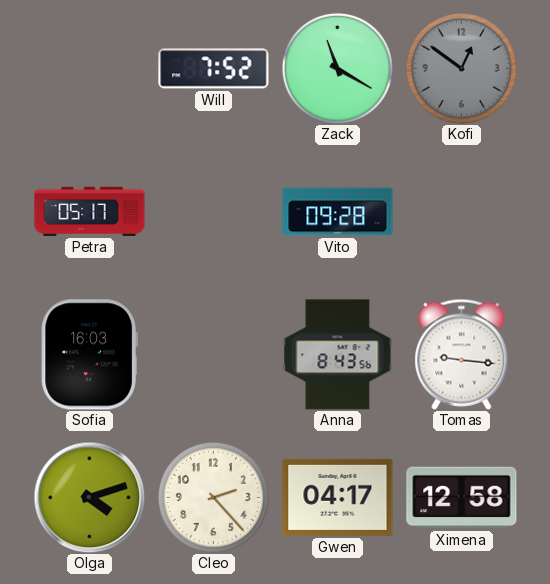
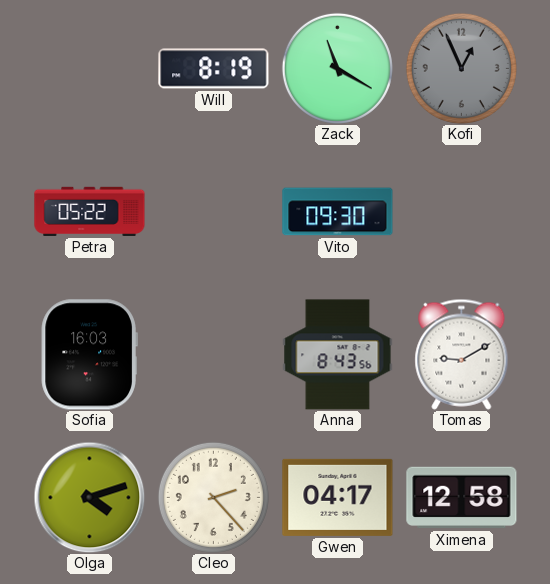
Will: 7:52 -> 8:19 (214, 69)
Kofi: 12:51 -> 12:56 (461, 68)
Petra: 05:17 -> 05:22 (90, 211)
Vito: 09:28 -> 09:30 (338, 212)
Tomas: 9:16 -> 9:10 (462, 354)
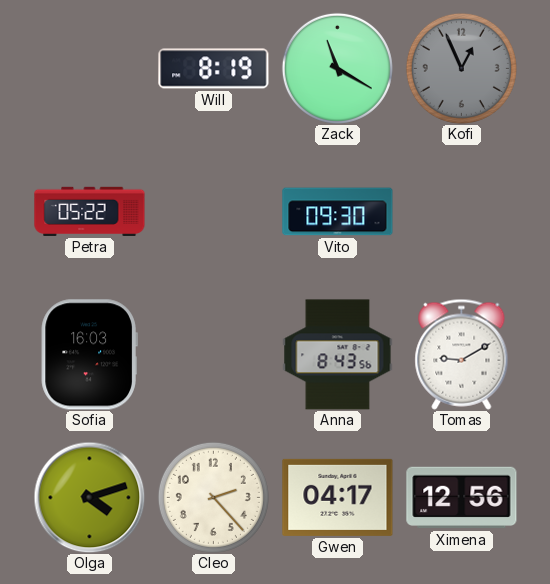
Ximena: 12:58 -> 12:56 (462, 498)
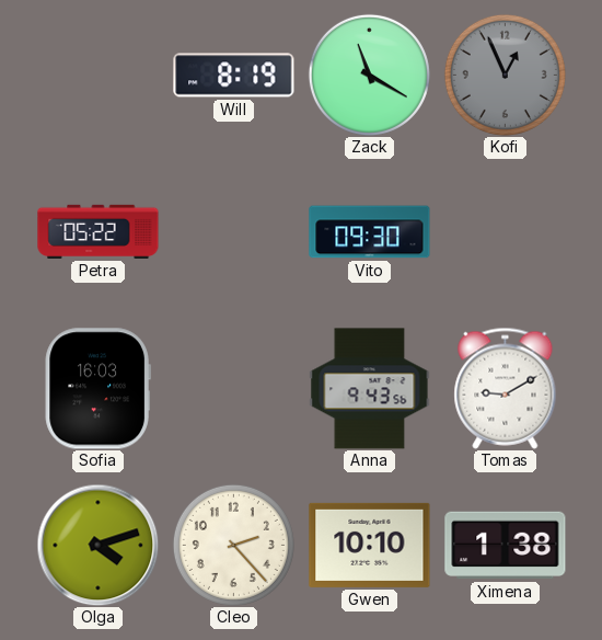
Anna: 8:43 -> 9:43 (370, 389)
Gwen: 04:17 -> 10:10 (370, 545)
Ximena: 12:56 -> 1:38 (506, 546)
